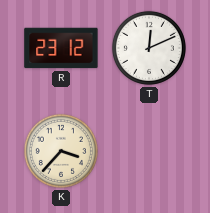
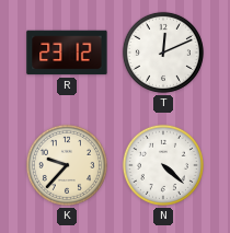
K: 3:37 -> 9:37 (67, 165)
N: none -> 4:22 (163, 165)
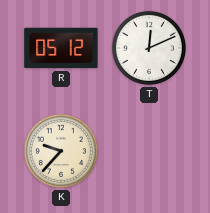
R: 23:12 -> 05:12 (61, 48)
N: 4:22 -> none (163, 165)
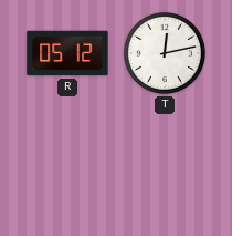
T: 12:11 -> 12:13 (165, 53)
K: 9:37 -> none (61, 151)
